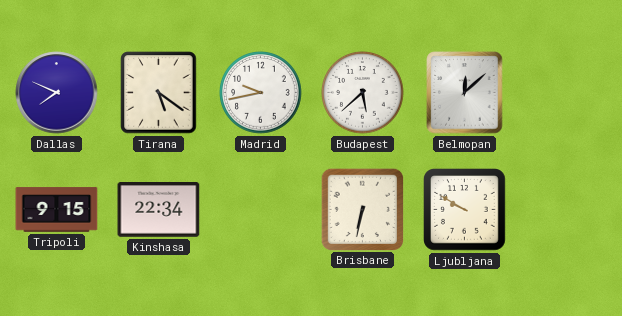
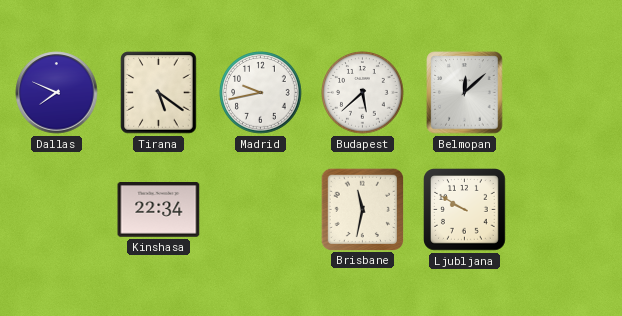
Tripoli: 9:15 -> none (57, 210)
Brisbane: 6:32 -> 11:32 (362, 209)
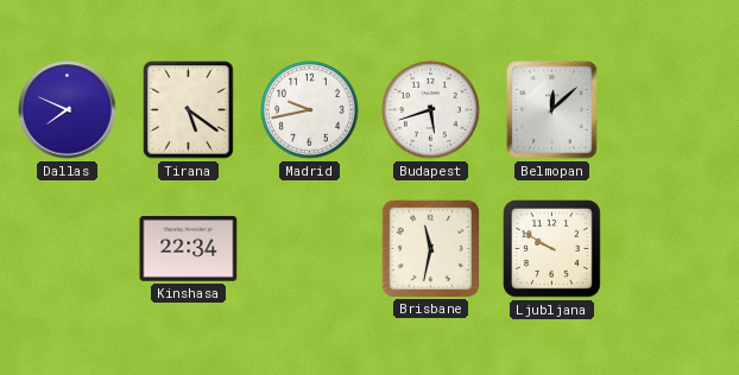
Budapest: 5:38 -> 5:42 (431, 110)
